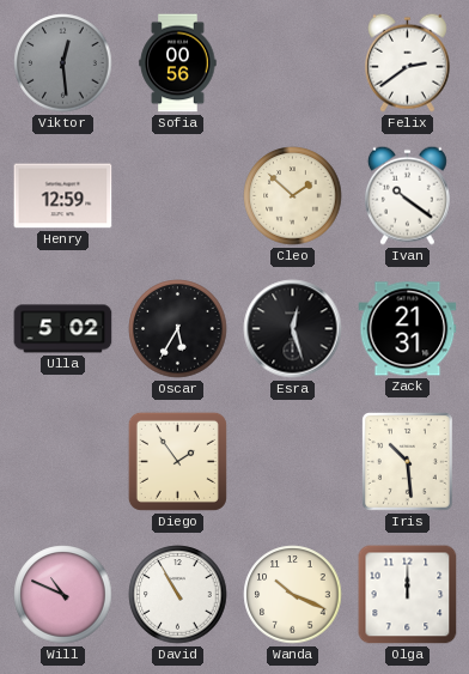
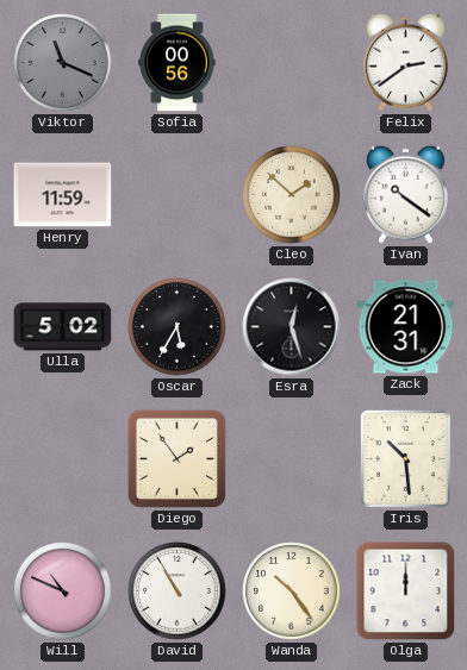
Viktor: 12:29 -> 11:19 (63, 63)
Henry: 12:59 -> 11:59 (63, 195)
Wanda: 10:19 -> 10:24 (292, 591)
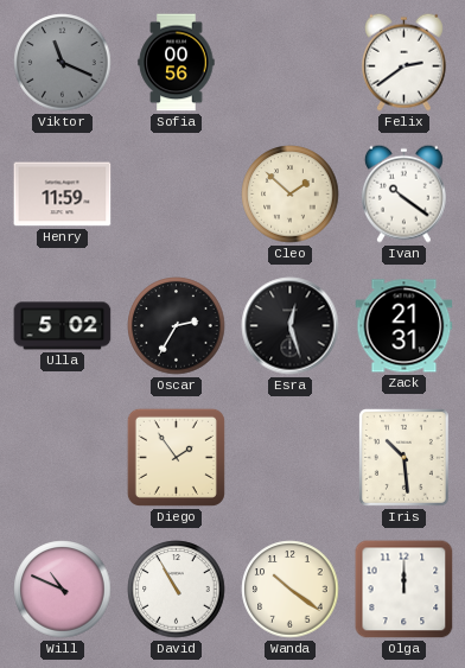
Oscar: 5:35 -> 2:35 (177, 326)
Wanda: 10:24 -> 10:21 (291, 590)
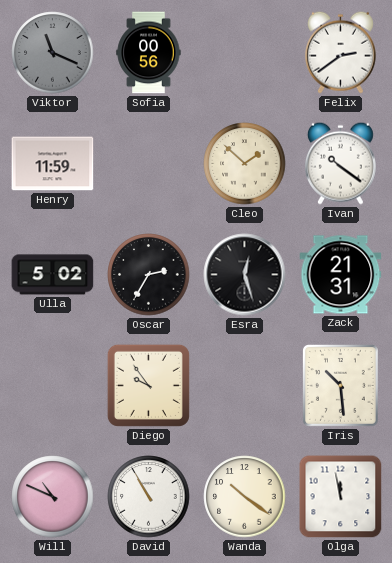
Diego: 1:54 -> 9:54 (148, 385)
Olga: 12:00 -> 11:58 (341, 497)
